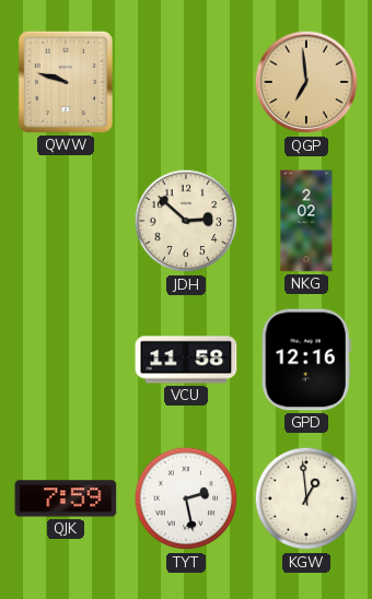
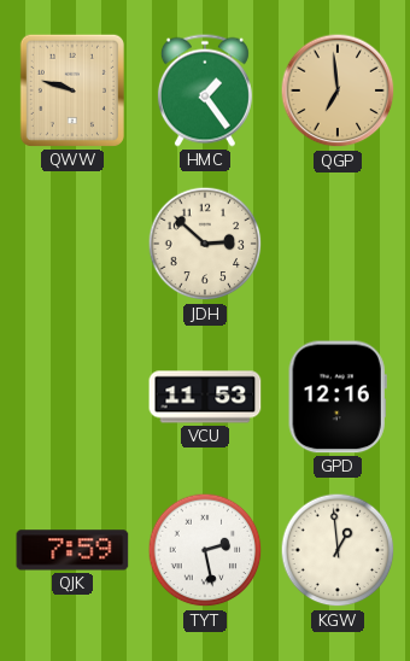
HMC: none -> 1:24 (205, 90)
NKG: 2:02 -> none (306, 221)
VCU: 11:58 -> 11:53 (205, 397)
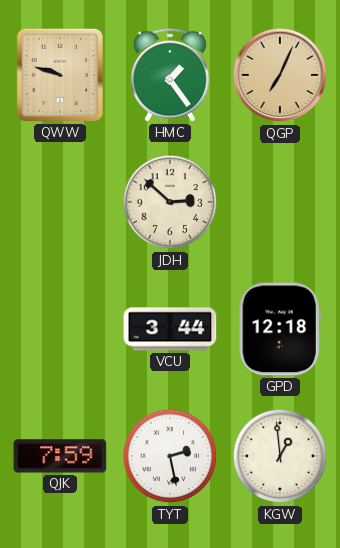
QGP: 6:59 -> 7:04 (280, 75)
VCU: 11:53 -> 3:44 (170, 329)
GPD: 12:16 -> 12:18 (280, 329)
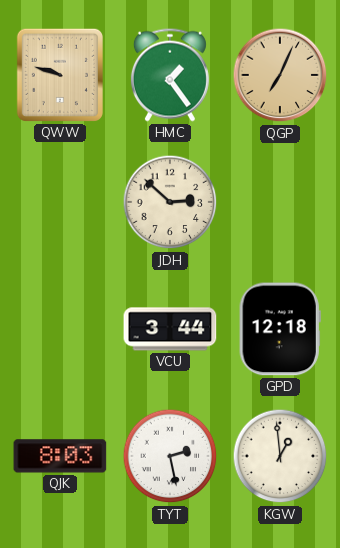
QJK: 7:59 -> 8:03 (60, 456)
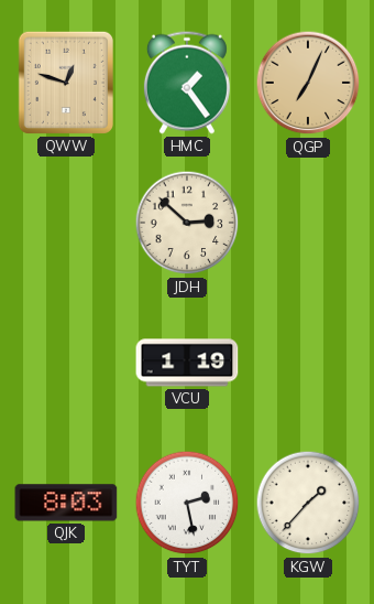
QWW: 9:48 -> 12:48 (66, 83)
VCU: 3:44 -> 1:19 (187, 363)
GPD: 12:18 -> none (280, 329)
KGW: 12:59 -> 1:37 (308, 503)
